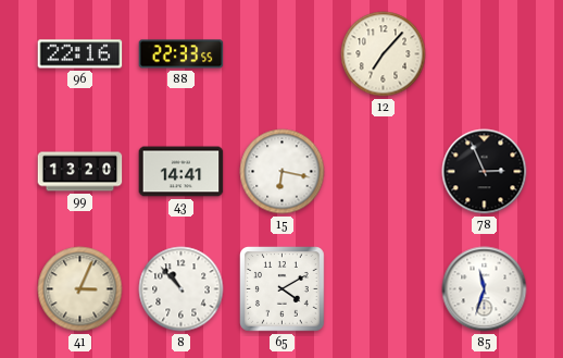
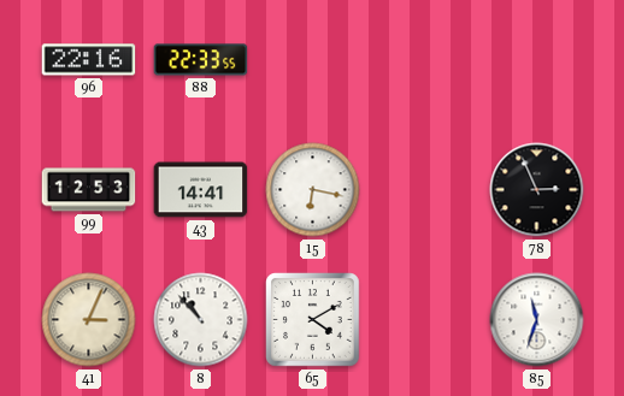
12: 7:07 -> none (384, 54)
99: 13:20 -> 12:53 (89, 190)
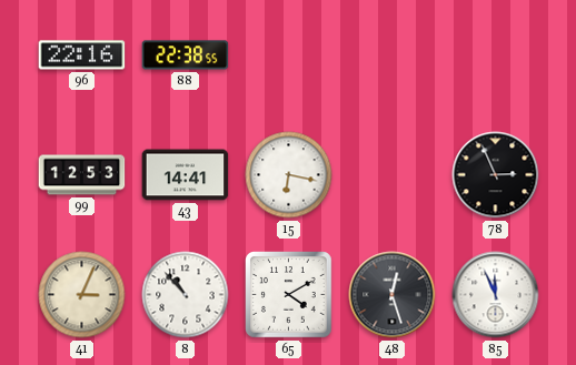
88: 22:33 -> 22:38 (186, 55)
48: none -> 12:27 (393, 295)
85: 11:33 -> 11:56 (496, 295)
